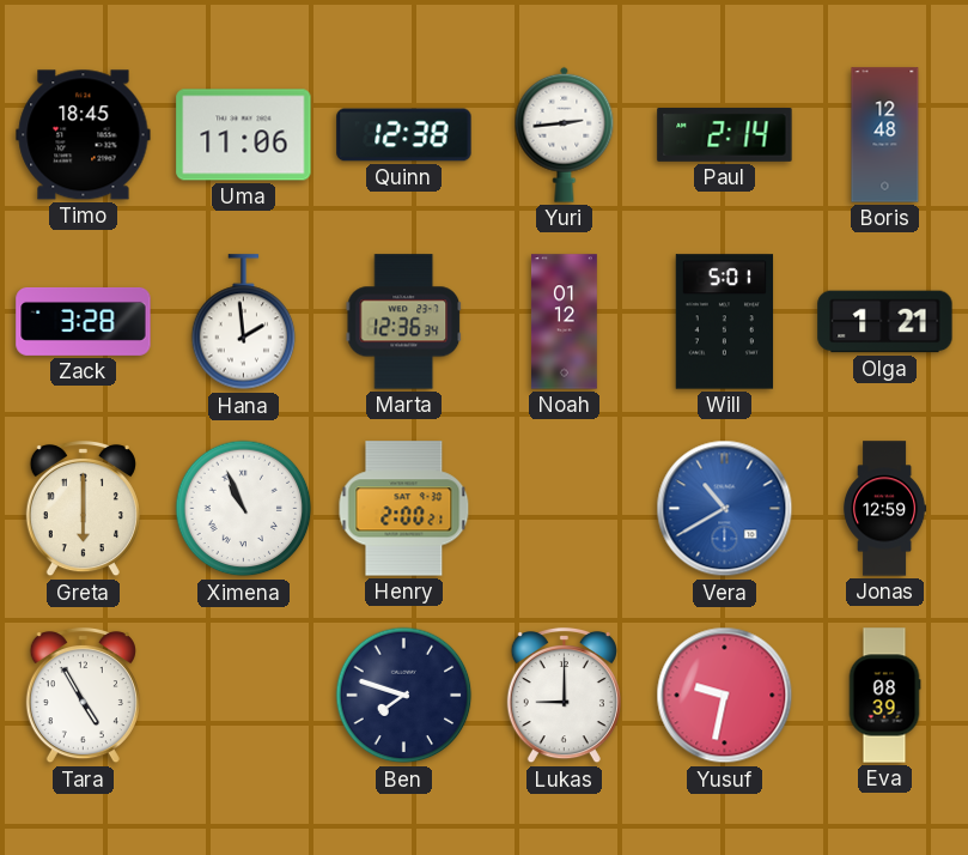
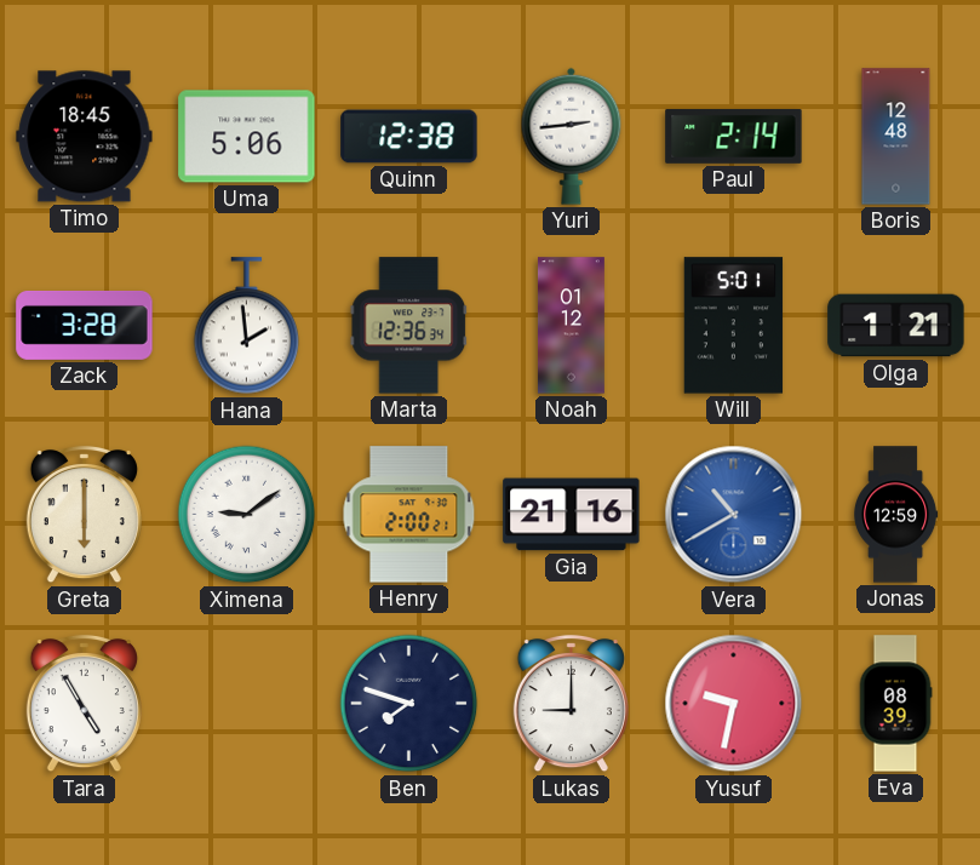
Uma: 11:06 -> 5:06 (247, 137)
Ximena: 10:56 -> 9:09 (247, 515)
Gia: none -> 21:16 (572, 515)
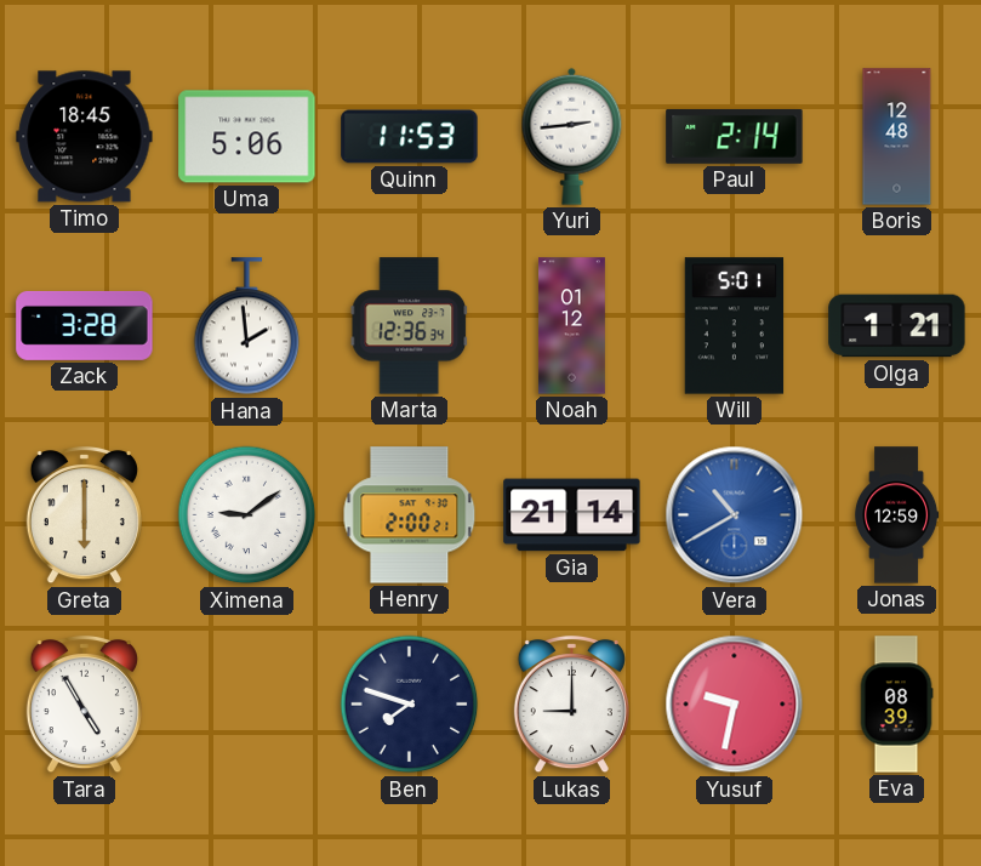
Quinn: 12:38 -> 11:53 (410, 137)
Gia: 21:16 -> 21:14 (572, 515)
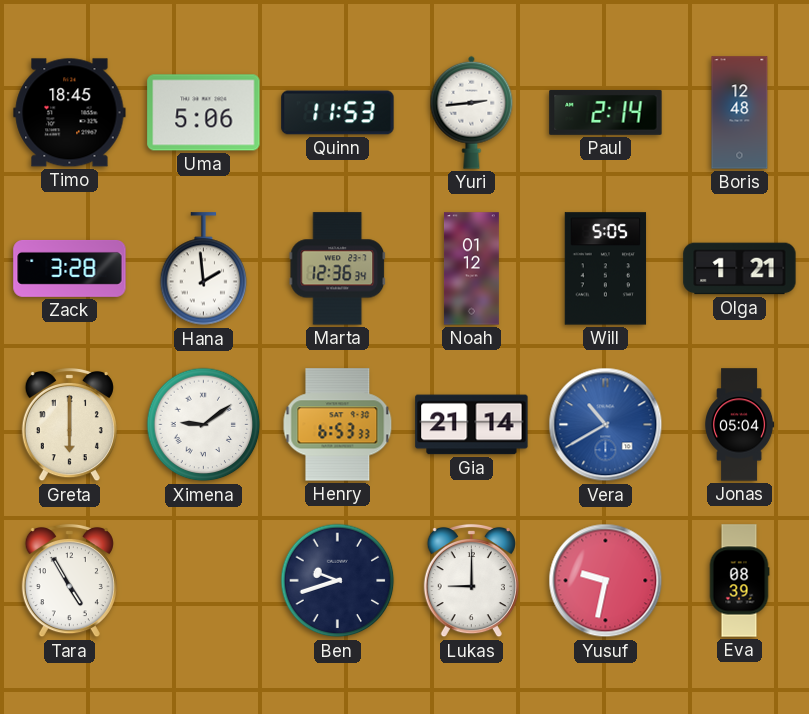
Will: 5:01 -> 5:05 (606, 269)
Henry: 2:00 -> 6:53 (338, 425)
Jonas: 12:59 -> 05:04 (740, 425)
Ben: 7:48 -> 9:42 (338, 581)
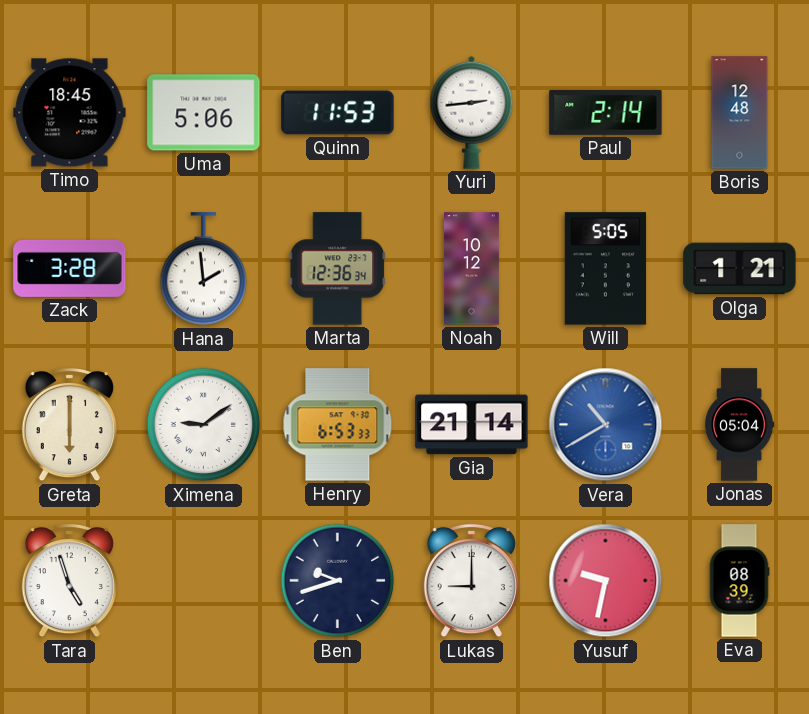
Noah: 01:12 -> 10:12 (471, 269)
Tara: 4:55 -> 4:57 (69, 581)
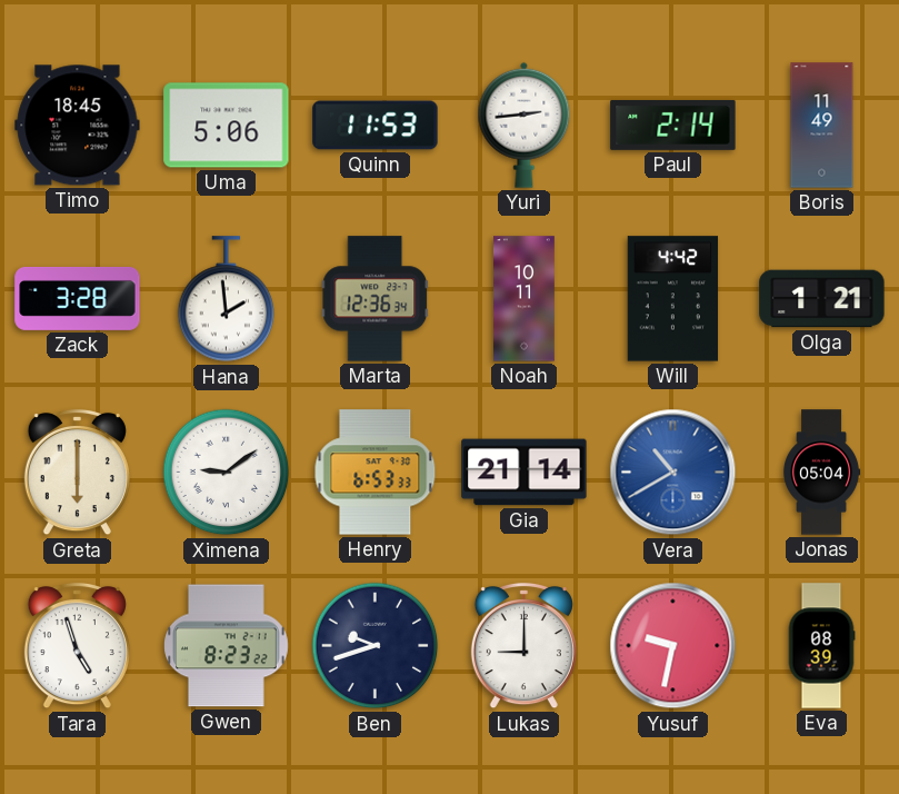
Boris: 12:48 -> 11:49 (822, 126)
Noah: 10:12 -> 10:11 (523, 299)
Will: 5:05 -> 4:42 (673, 299)
Gwen: none -> 8:23 (227, 646)
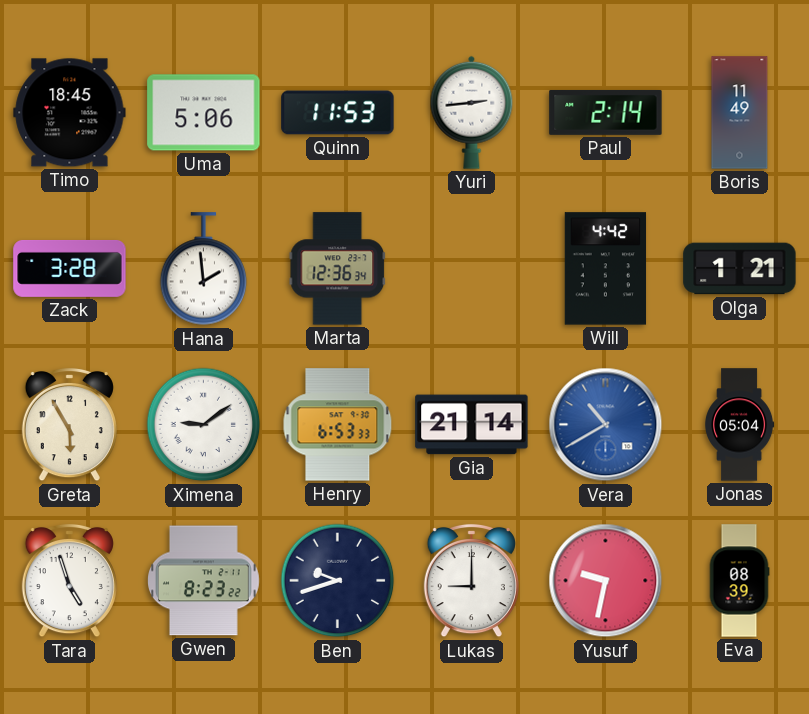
Noah: 10:11 -> none (523, 299)
Greta: 6:00 -> 5:55 (69, 425)
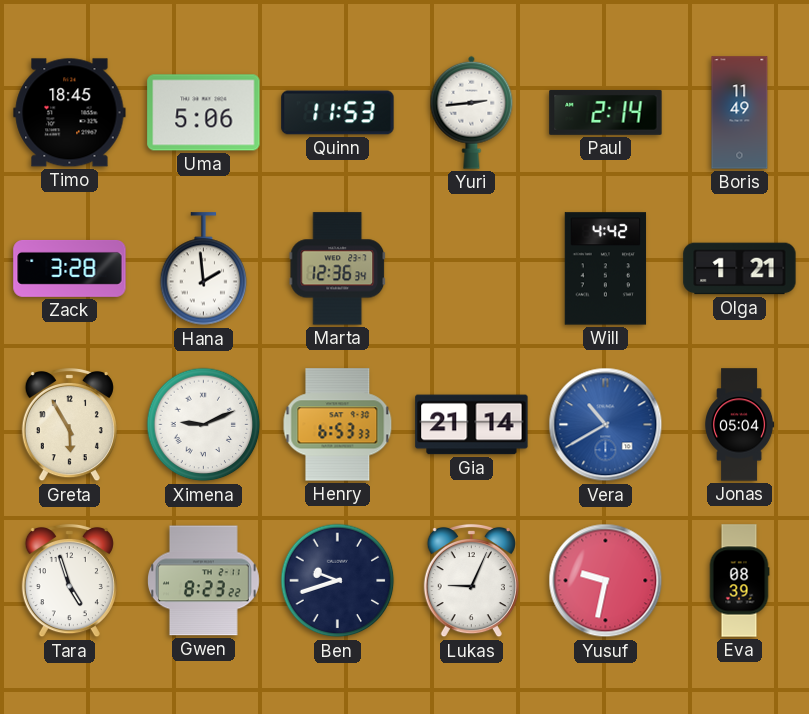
Ximena: 9:09 -> 9:11 (204, 425)
Lukas: 9:00 -> 9:04 (471, 581)
